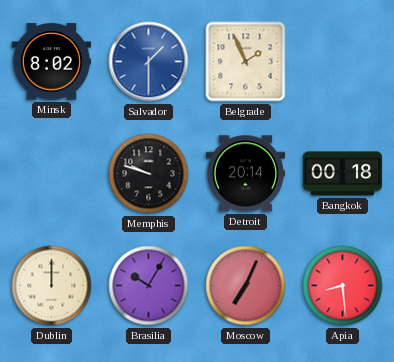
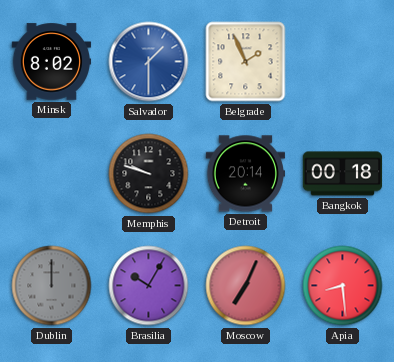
Dublin dial: cream -> grey (52, 286)
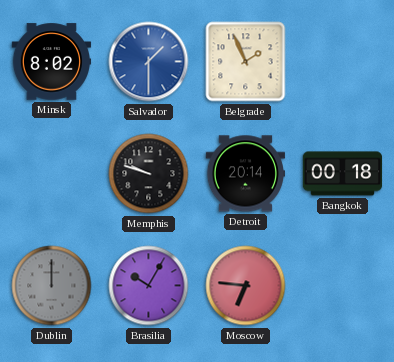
Moscow: 7:04 -> 6:46 (246, 286)
Apia: 8:29 -> none (343, 286)
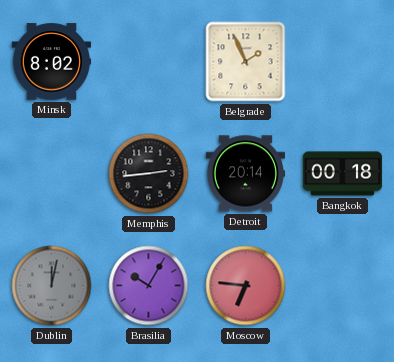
Salvador: 1:30 -> none (149, 62)
Memphis: 9:48 -> 2:44 (149, 174)
Dublin: 12:00 -> 12:02 (52, 286)
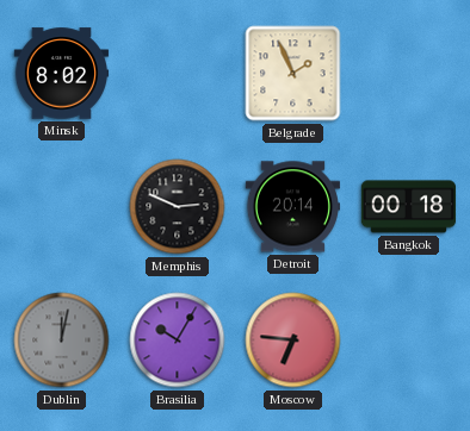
Memphis: 2:44 -> 2:49 (178, 207)
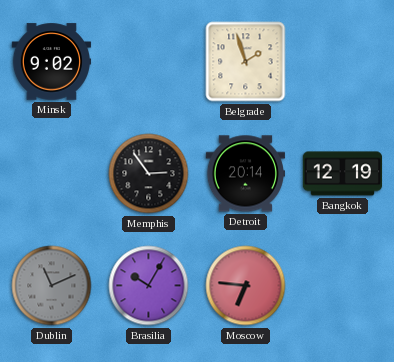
Minsk: 8:02 -> 9:02 (52, 62)
Belgrade: 1:56 -> 1:57 (246, 62)
Memphis: 2:49 -> 2:54 (149, 174)
Bangkok: 00:18 -> 12:19 (343, 174)
Dublin: 12:02 -> 11:11 (52, 286)
